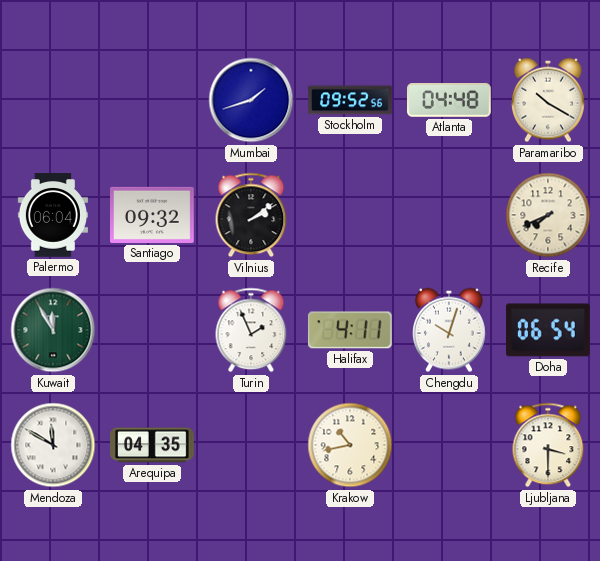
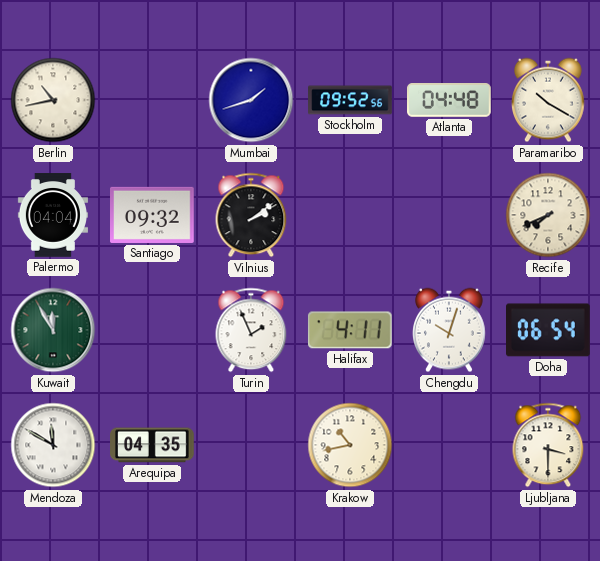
Berlin: none -> 10:43 (53, 100)
Palermo: 06:04 -> 04:04 (53, 215)
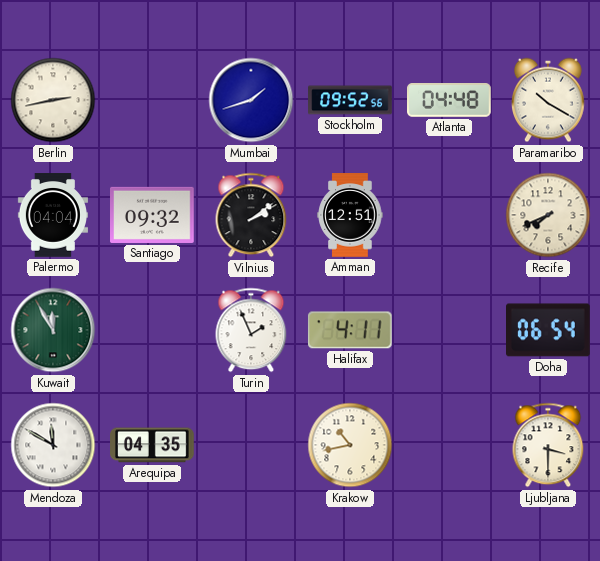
Berlin: 10:43 -> 2:43 (53, 100)
Amman: none -> 12:51 (350, 215)
Chengdu: 10:03 -> none (450, 330)
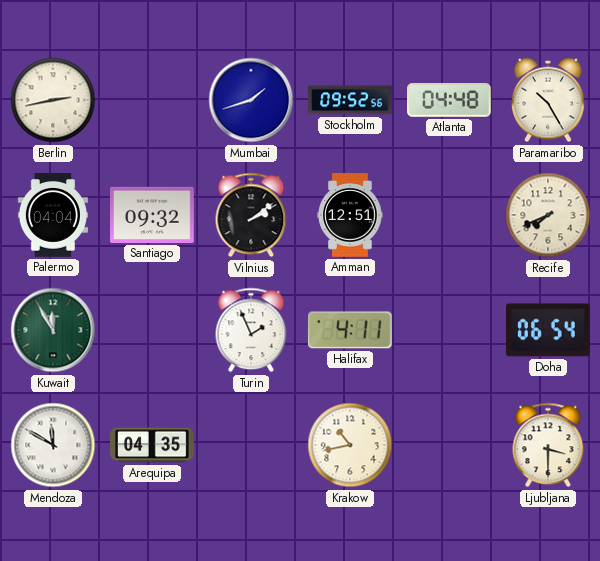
Paramaribo: 10:20 -> 10:25 (549, 100)
